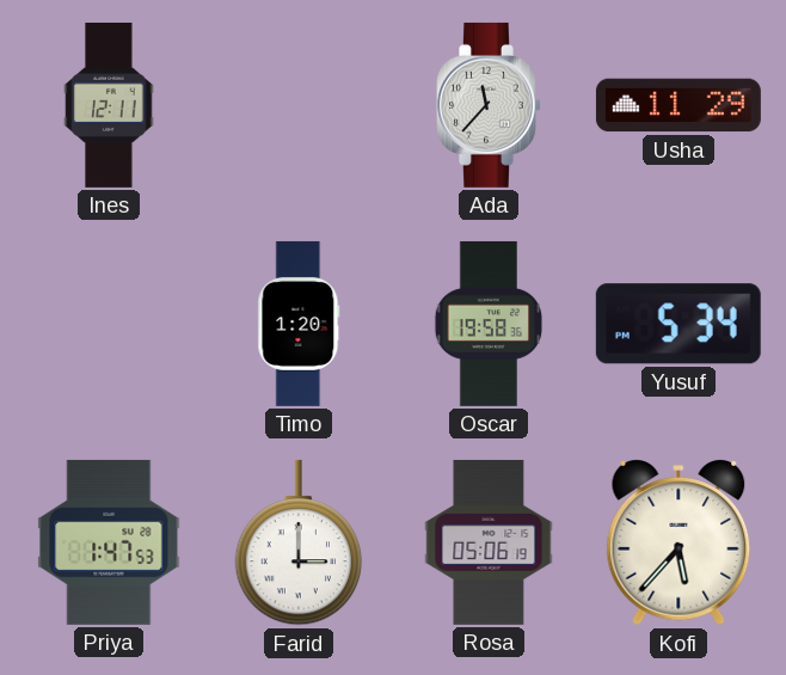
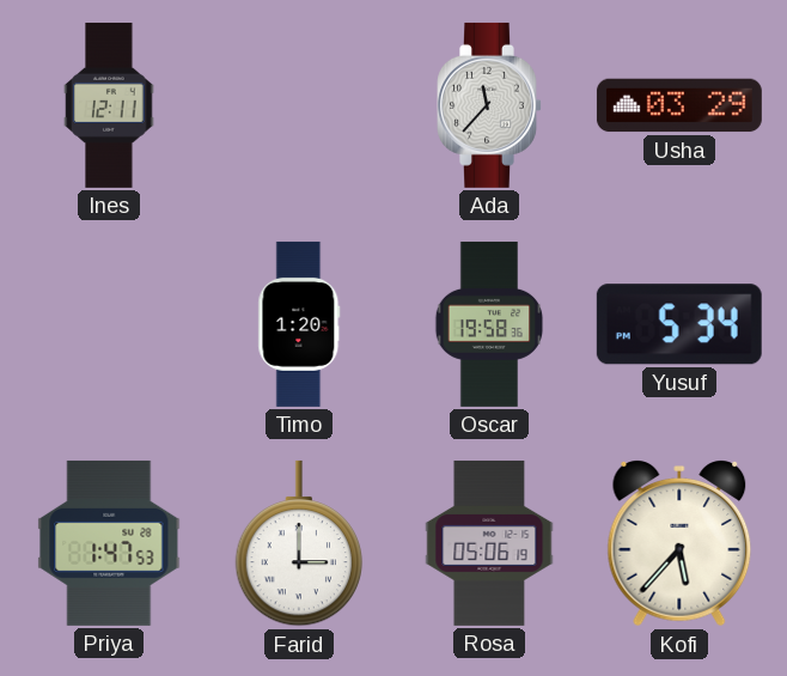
Usha: 11:29 -> 03:29 (679, 105)
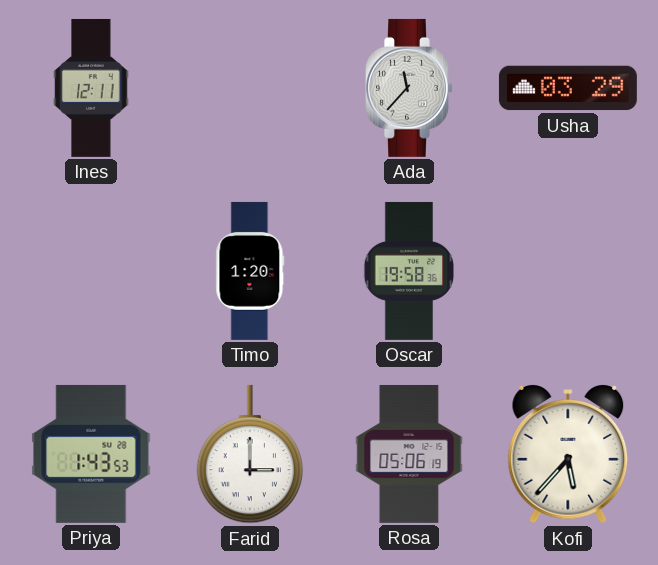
Yusuf: 5:34 -> none (679, 324)
Priya: 1:47 -> 1:43 (91, 454)
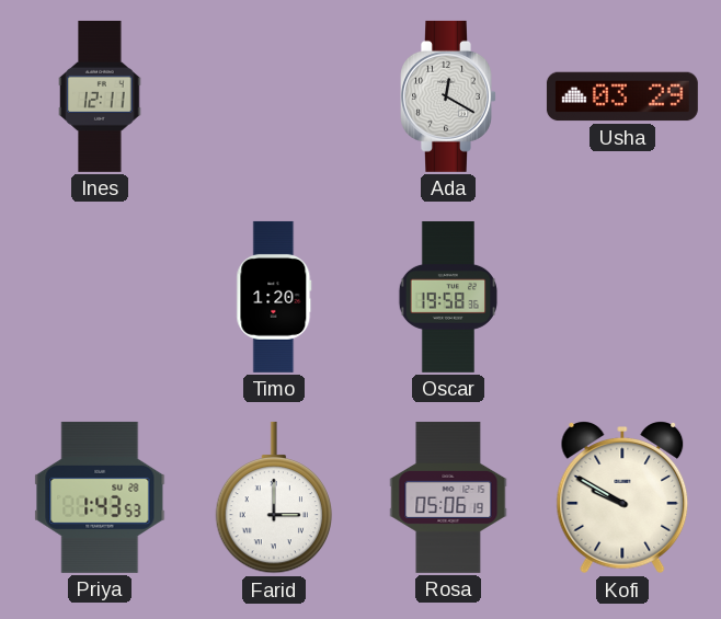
Ada: 11:37 -> 12:20 (448, 96)
Kofi: 5:37 -> 9:50 (622, 497)
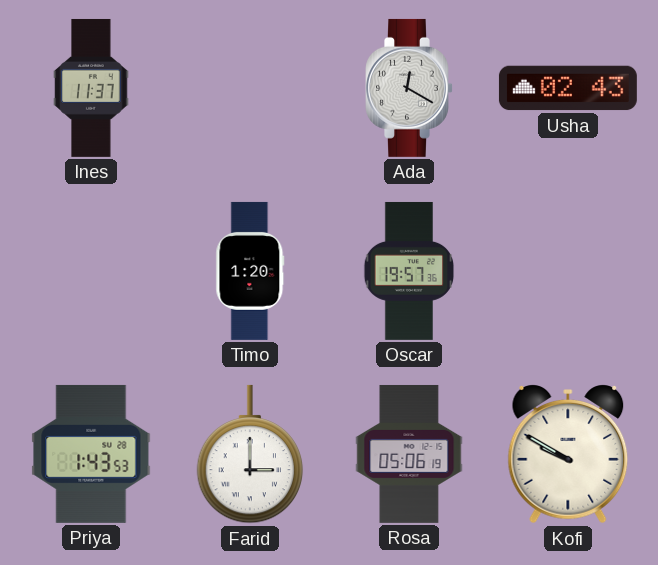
Ines: 12:11 -> 11:37 (91, 88)
Usha: 03:29 -> 02:43 (568, 88)
Oscar: 19:58 -> 19:57 (409, 271)
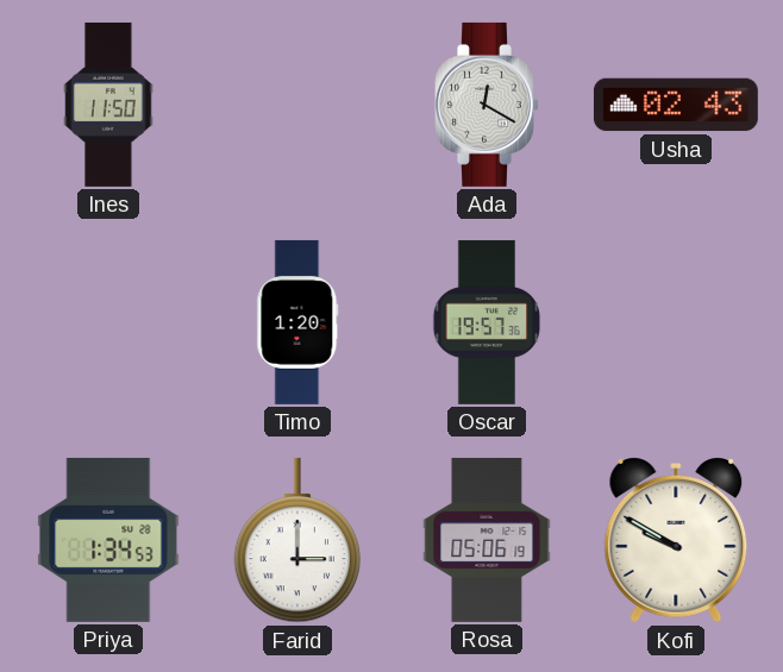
Ines: 11:37 -> 11:50 (108, 105)
Priya: 1:43 -> 1:34 (108, 540)
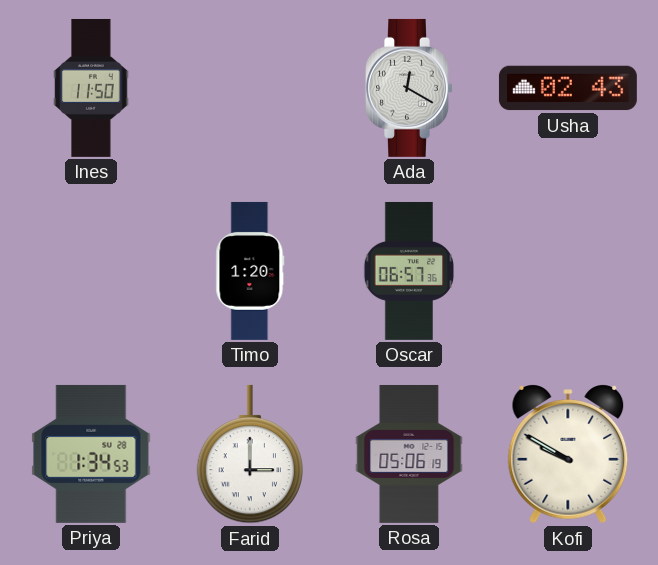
Oscar: 19:57 -> 06:57 (409, 271)
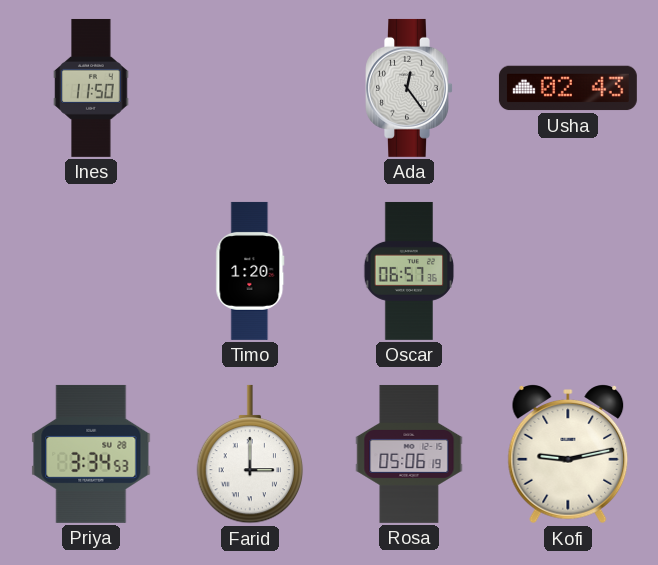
Ada: 12:20 -> 12:24 (409, 88)
Priya: 1:34 -> 3:34 (91, 454)
Kofi: 9:50 -> 9:13 (568, 454)
